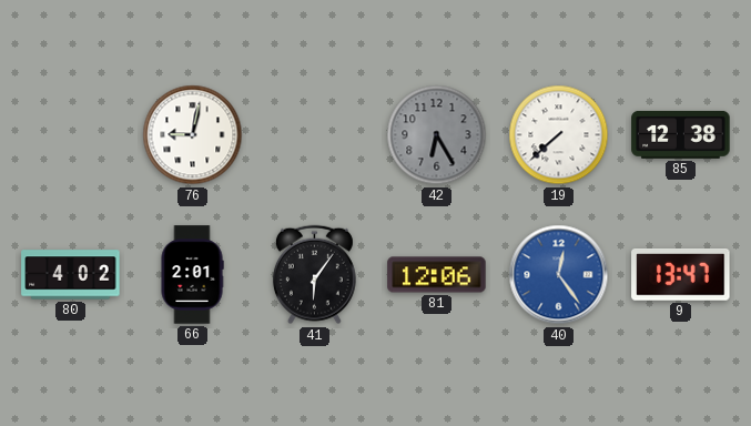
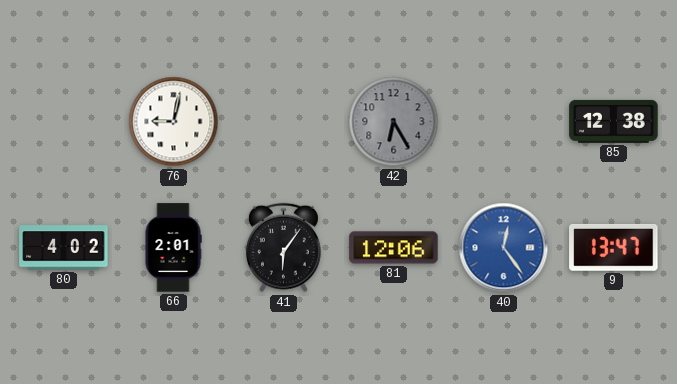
19: 7:38 -> none (559, 135)
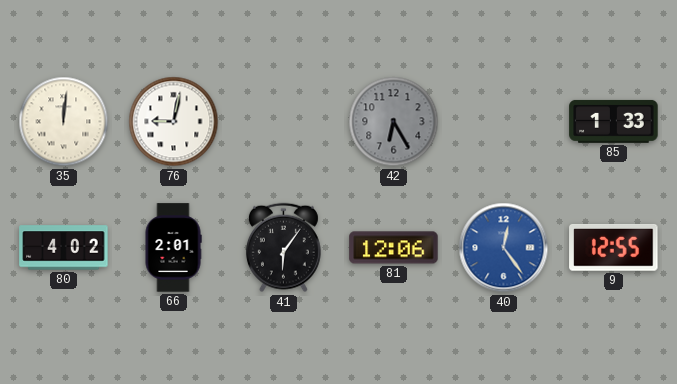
35: none -> 12:01 (64, 122)
85: 12:38 -> 1:33 (614, 121)
9: 13:47 -> 12:55 (614, 247)
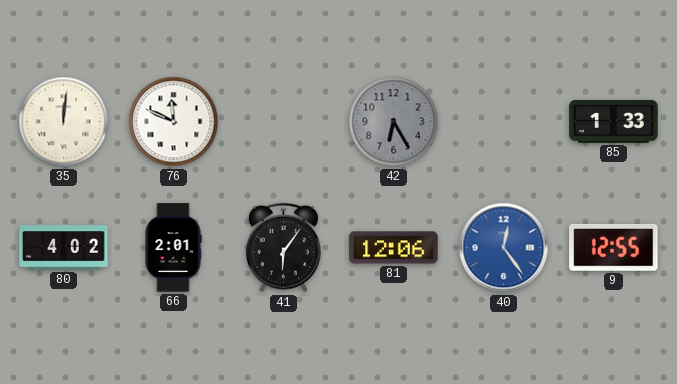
76: 9:02 -> 11:49 (174, 122)
